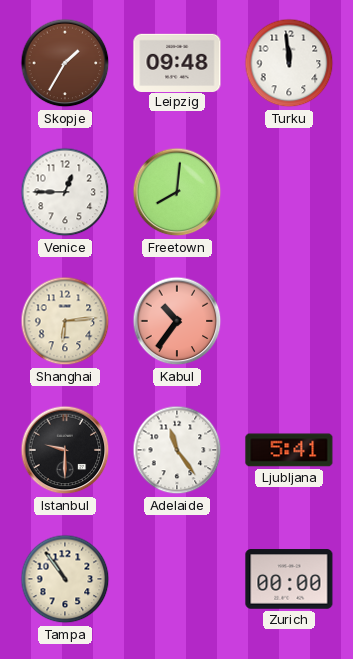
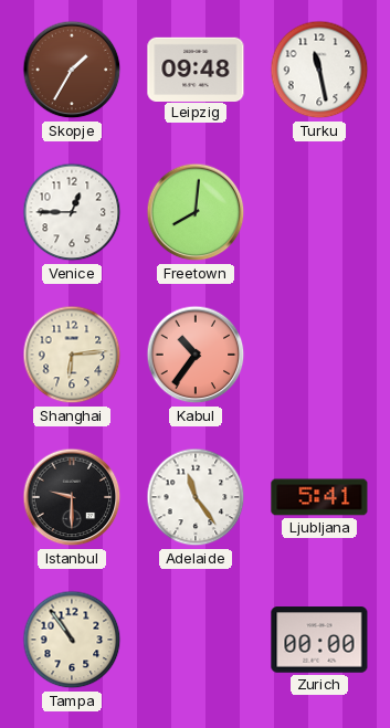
Turku: 11:59 -> 11:28 (319, 70)
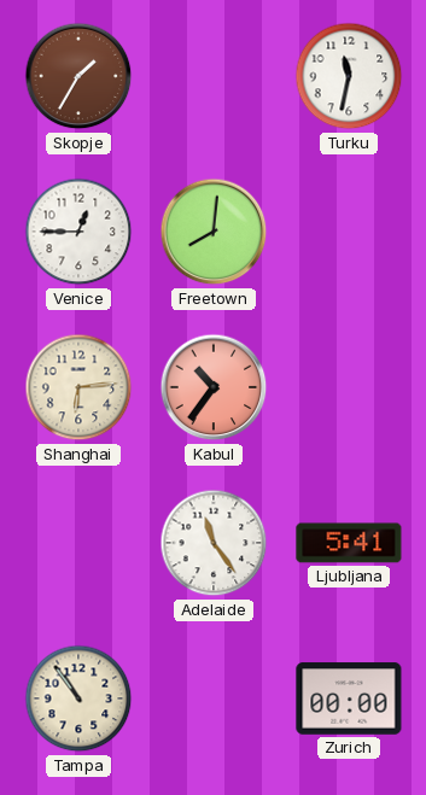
Leipzig: 09:48 -> none (196, 68)
Turku: 11:28 -> 11:32 (349, 76)
Istanbul: 9:30 -> none (72, 497)
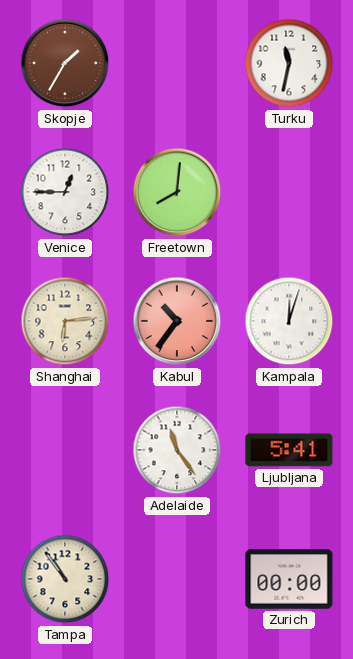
Kampala: none -> 12:03 (289, 321)
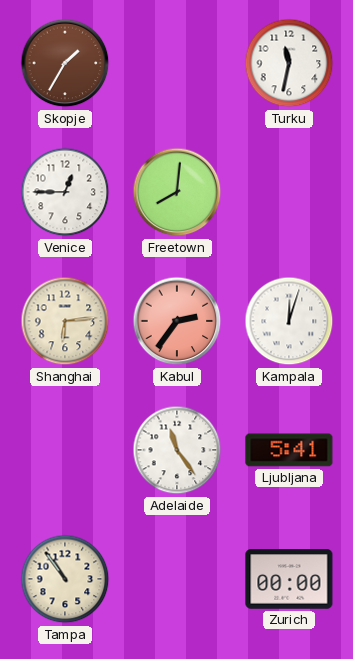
Kabul: 10:36 -> 2:36 (177, 321)
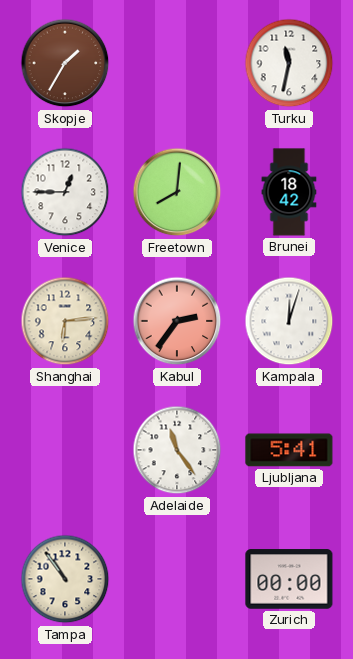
Brunei: none -> 18:42 (289, 192)
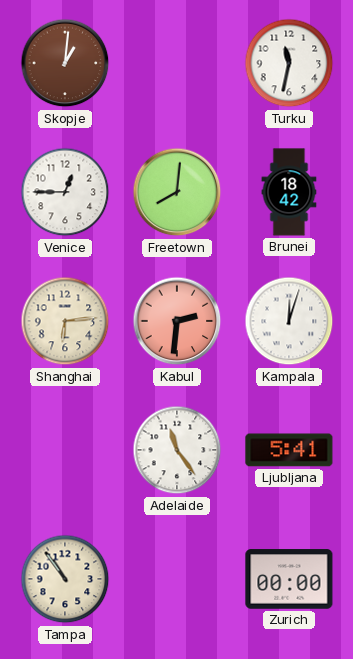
Skopje: 1:35 -> 1:01 (65, 63)
Kabul: 2:36 -> 2:31 (177, 321)
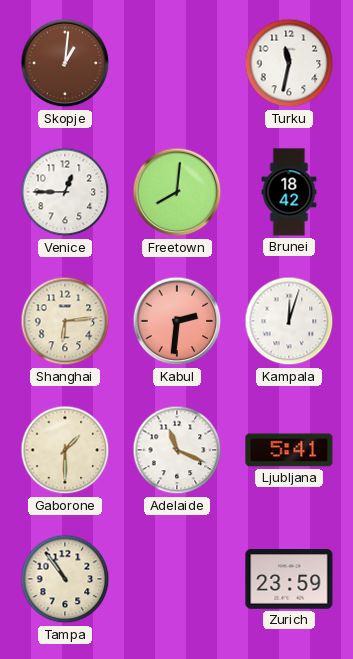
Gaborone: none -> 1:30 (65, 450)
Adelaide: 11:24 -> 11:19 (177, 450)
Zurich: 00:00 -> 23:59 (289, 579)
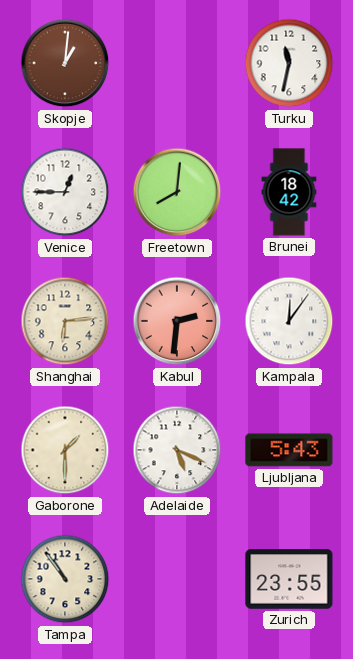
Kampala: 12:03 -> 12:06 (289, 321)
Adelaide: 11:19 -> 5:19 (177, 450)
Ljubljana: 5:41 -> 5:43 (289, 450)
Zurich: 23:59 -> 23:55 (289, 579)
